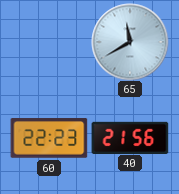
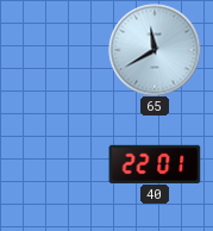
60: 22:23 -> none (49, 138)
40: 21:56 -> 22:01 (155, 163)
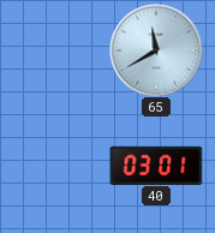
40: 22:01 -> 03:01 (156, 165)
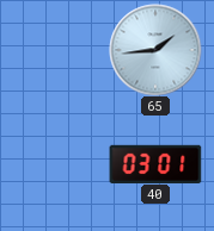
65: 11:40 -> 1:44 (155, 50)
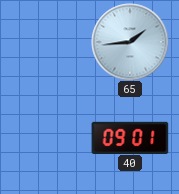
40: 03:01 -> 09:01 (130, 137)
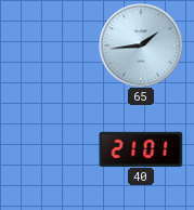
40: 09:01 -> 21:01 (141, 148)
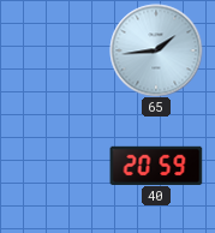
40: 21:01 -> 20:59 (156, 165)
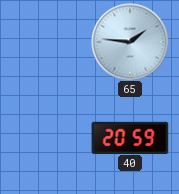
65: 1:44 -> 1:46 (130, 42)
